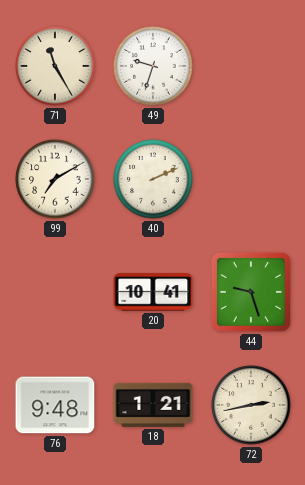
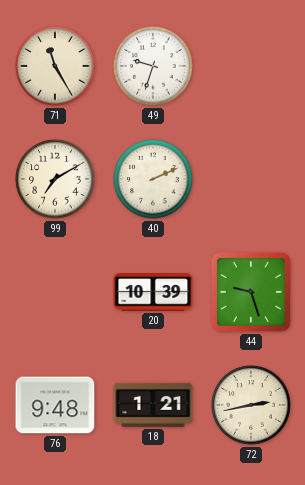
20: 10:41 -> 10:39 (153, 292)
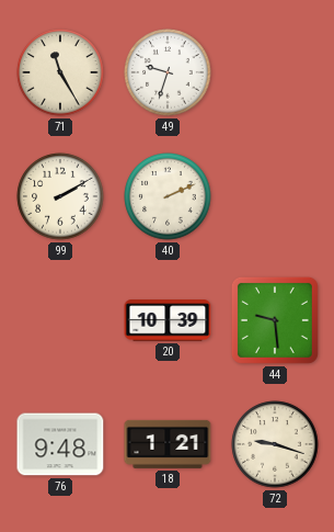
99: 7:10 -> 2:10 (60, 196)
44: 9:27 -> 9:29 (275, 320)
72: 2:43 -> 9:18 (275, 444)
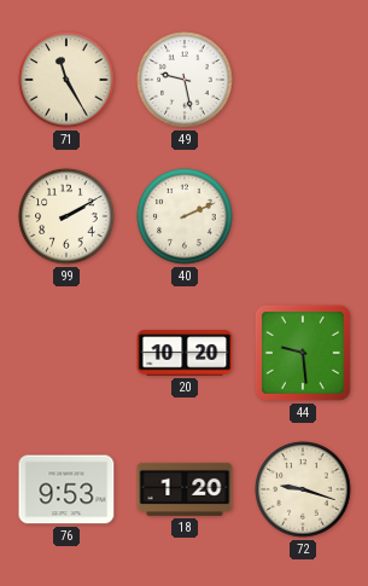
49: 9:33 -> 9:28 (185, 80)
20: 10:39 -> 10:20 (185, 353)
76: 9:48 -> 9:53 (66, 489)
18: 1:21 -> 1:20 (185, 489)
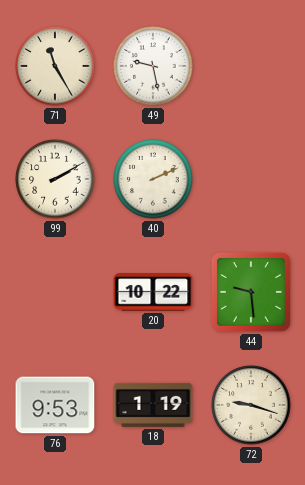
20: 10:20 -> 10:22 (153, 292)
18: 1:20 -> 1:19 (153, 405)
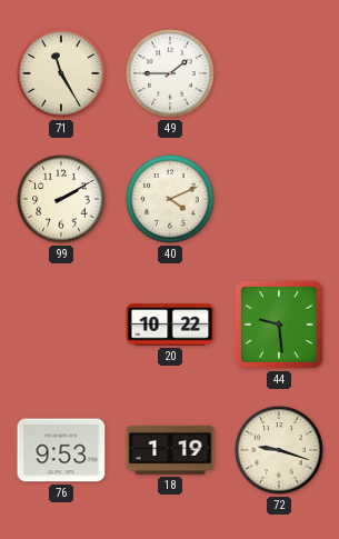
49: 9:28 -> 1:45 (170, 73)
40: 2:11 -> 4:11 (170, 199)
